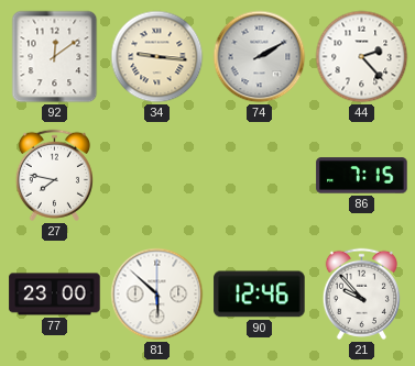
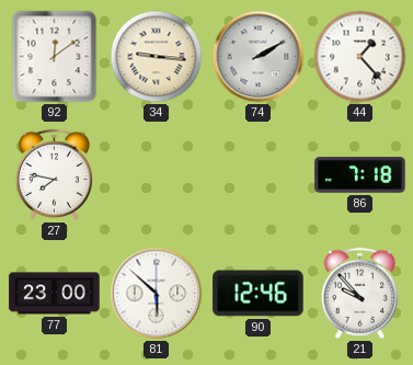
44: 2:23 -> 1:23 (360, 57)
86: 7:15 -> 7:18 (360, 175)
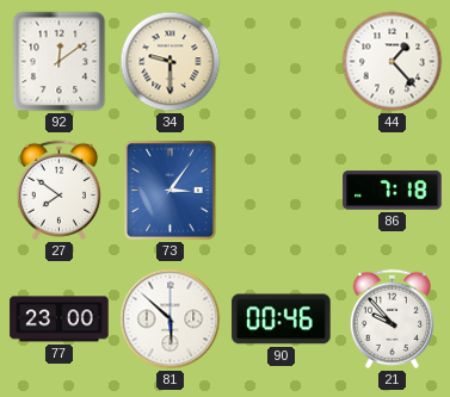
34: 9:16 -> 9:30 (171, 62)
74: 2:10 -> none (259, 57)
27: 7:47 -> 7:51 (58, 190)
73: none -> 3:06 (171, 191)
90: 12:46 -> 00:46 (282, 320)
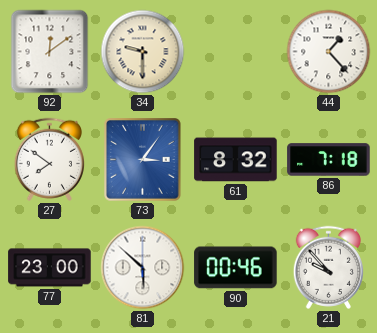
61: none -> 8:32 (236, 160)
